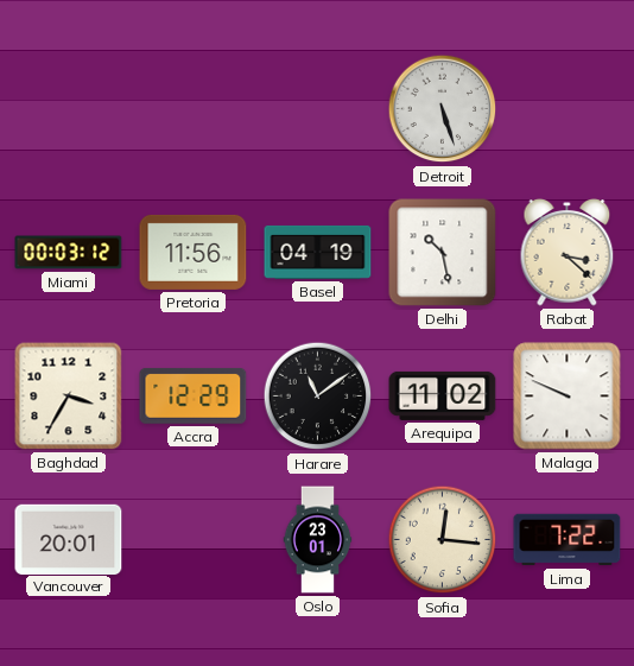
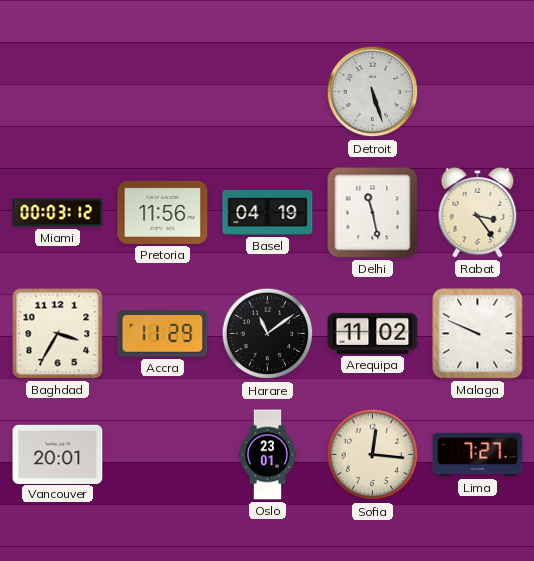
Delhi: 10:28 -> 11:28 (373, 213)
Rabat: 3:22 -> 3:24 (478, 213)
Accra: 12:29 -> 11:29 (163, 333)
Lima: 7:22 -> 7:27 (478, 455)
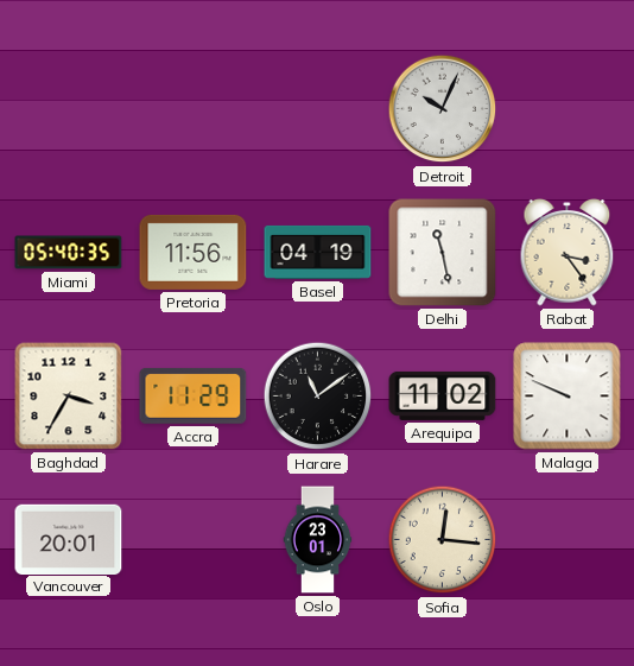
Detroit: 5:27 -> 10:04 (443, 109)
Miami: 00:03 -> 05:40 (69, 253)
Lima: 7:27 -> none (478, 455)
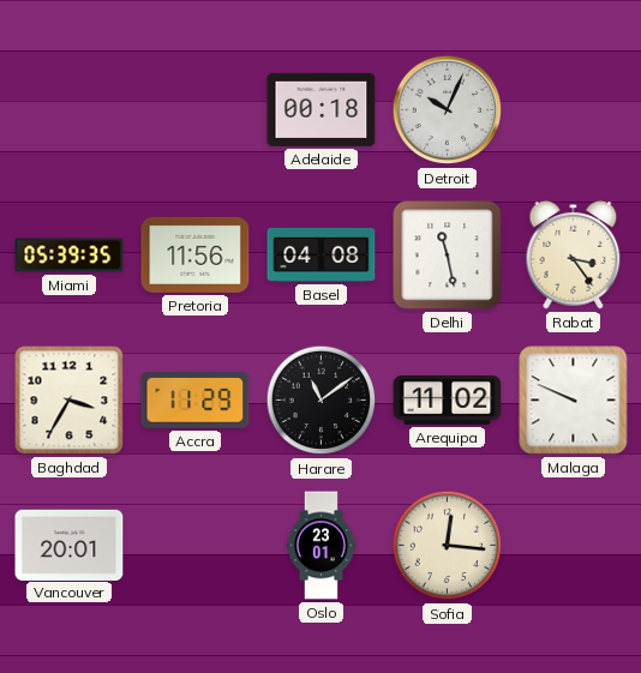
Adelaide: none -> 00:18 (322, 109)
Miami: 05:40 -> 05:39 (70, 256)
Basel: 04:19 -> 04:08 (322, 254)
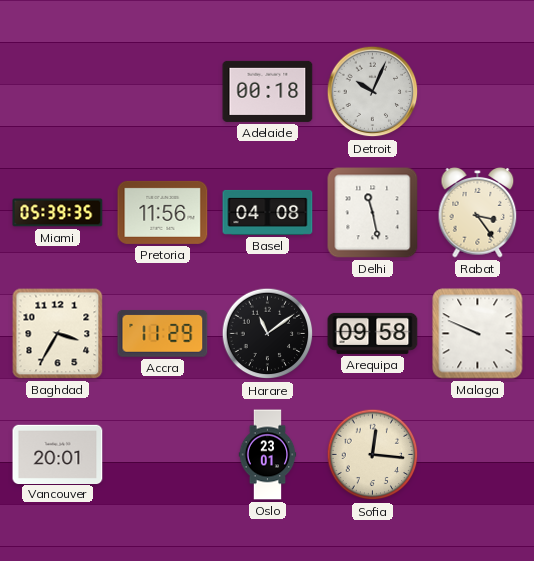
Arequipa: 11:02 -> 09:58 (373, 333)
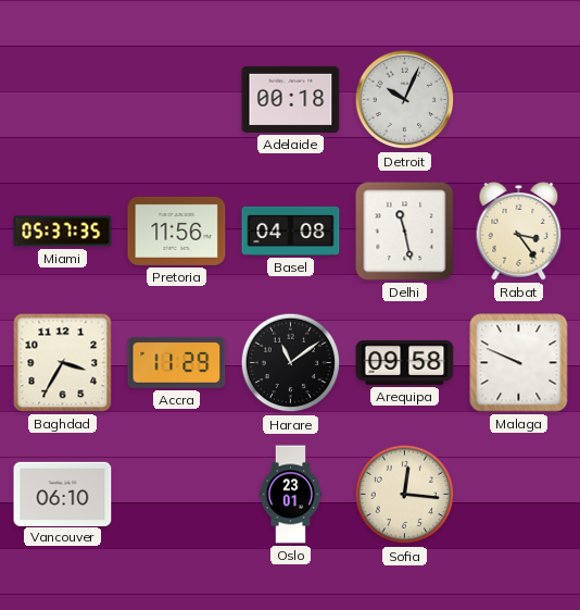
Miami: 05:39 -> 05:37 (63, 232)
Vancouver: 20:01 -> 06:10 (63, 494)
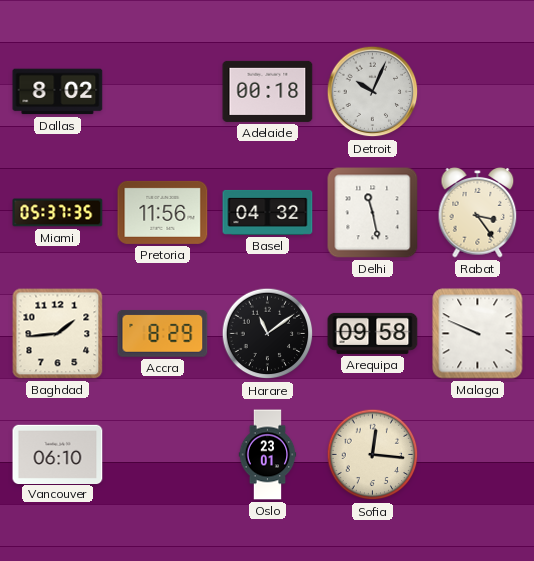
Dallas: none -> 8:02 (58, 92)
Basel: 04:08 -> 04:32 (268, 212)
Baghdad: 3:35 -> 1:44 (58, 334)
Accra: 11:29 -> 8:29 (163, 333)
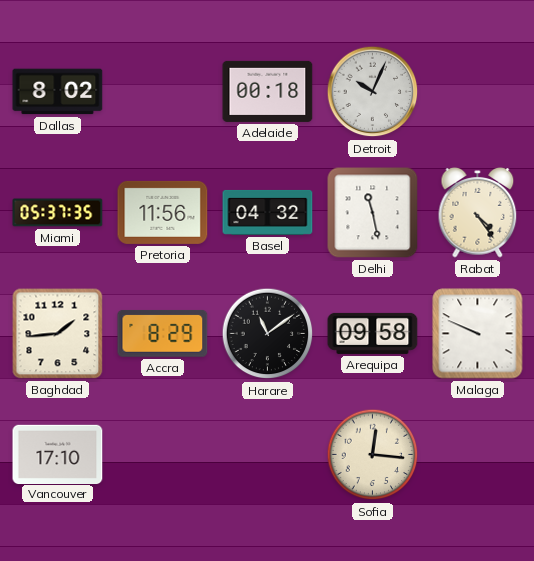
Rabat: 3:24 -> 4:24 (478, 213)
Vancouver: 06:10 -> 17:10 (58, 454)
Oslo: 23:01 -> none (268, 455)
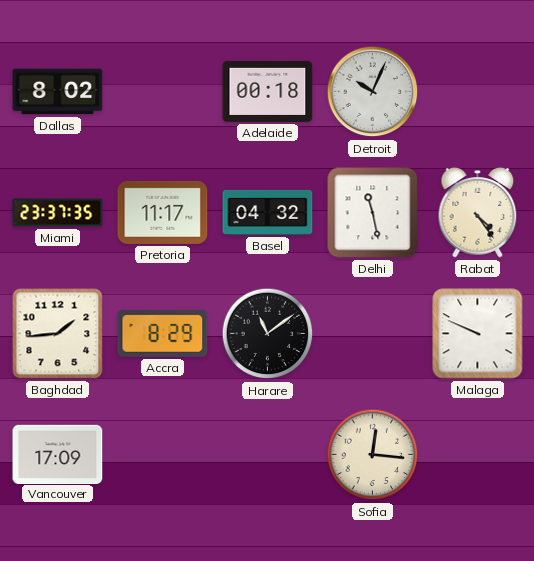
Miami: 05:37 -> 23:37 (58, 213)
Pretoria: 11:56 -> 11:17 (163, 212)
Arequipa: 09:58 -> none (373, 333)
Vancouver: 17:10 -> 17:09 (58, 454)
